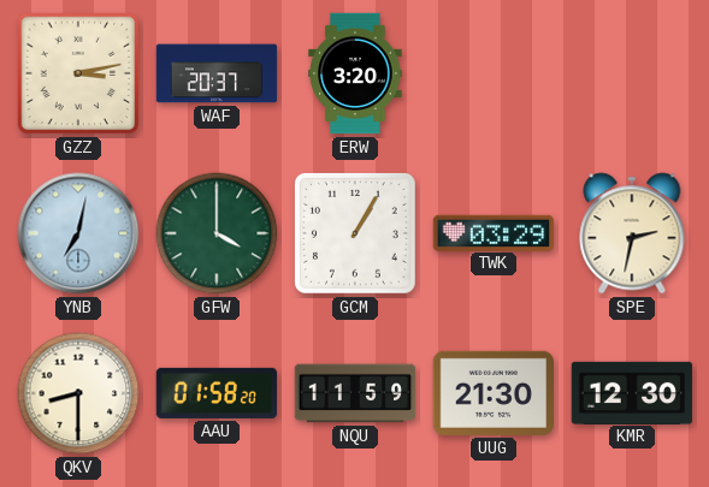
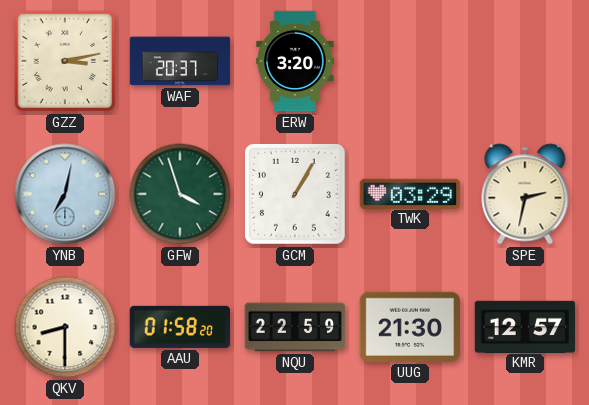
GFW: 4:00 -> 3:57 (180, 194)
NQU: 11:59 -> 22:59 (295, 327)
KMR: 12:30 -> 12:57 (525, 326)
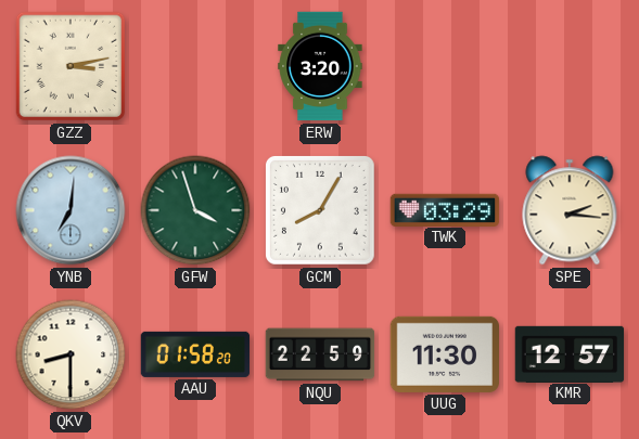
WAF: 20:37 -> none (180, 61)
YNB: 7:02 -> 7:01 (71, 210)
GCM: 1:05 -> 8:05 (320, 210)
SPE: 2:32 -> 2:16 (570, 210)
UUG: 21:30 -> 11:30 (444, 354)
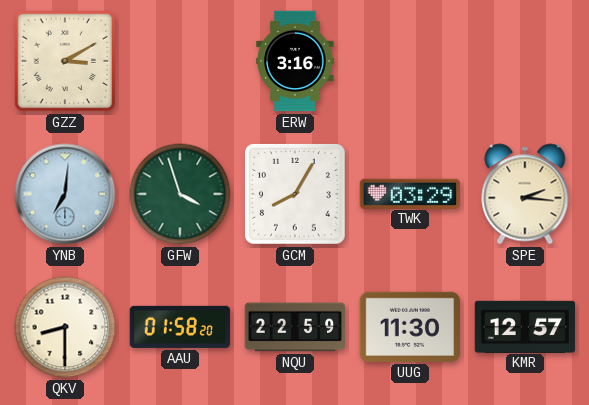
GZZ: 3:13 -> 3:10 (65, 61)
ERW: 3:20 -> 3:16 (295, 61)
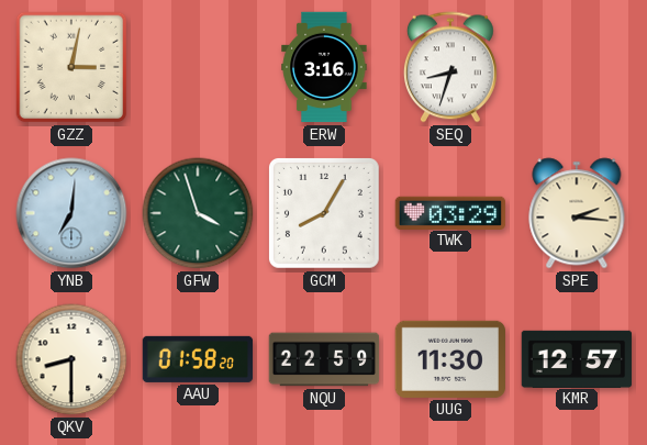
GZZ: 3:10 -> 3:02 (71, 67)
SEQ: none -> 8:33 (450, 67)
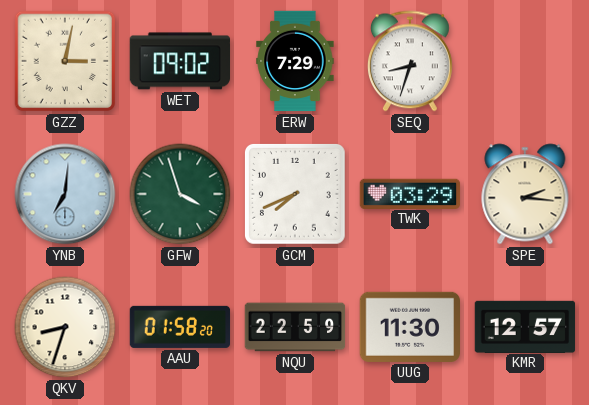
WET: none -> 09:02 (179, 61)
ERW: 3:16 -> 7:29 (295, 61)
GCM: 8:05 -> 7:41 (295, 194)
QKV: 8:30 -> 8:33 (65, 327)
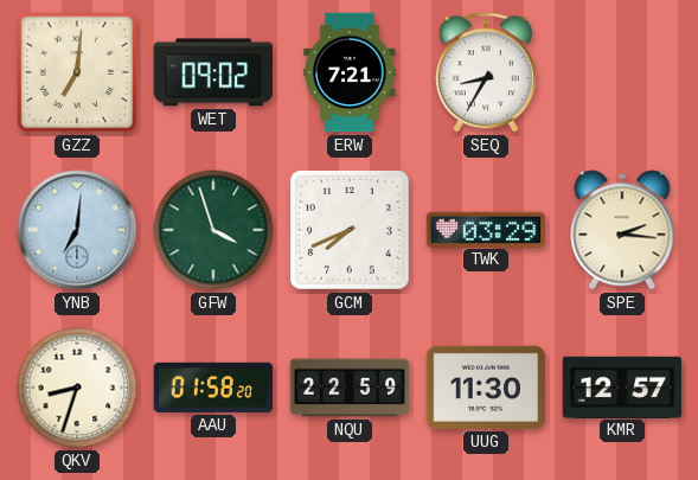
GZZ: 3:02 -> 7:01 (77, 72)
ERW: 7:29 -> 7:21 (350, 72)
SEQ: 8:33 -> 8:35 (486, 72)
